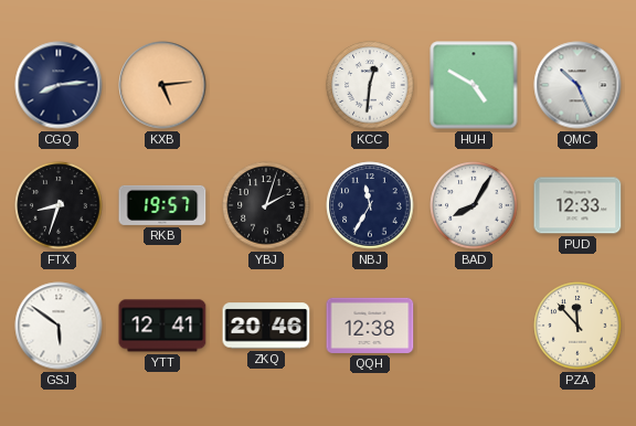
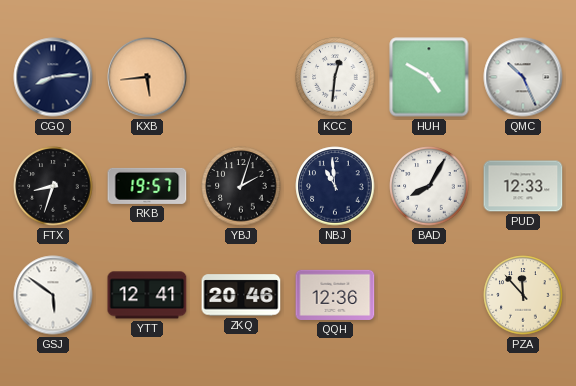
KXB: 5:14 -> 5:44 (147, 77)
NBJ: 11:35 -> 10:59 (335, 186)
QQH: 12:38 -> 12:36 (335, 295)
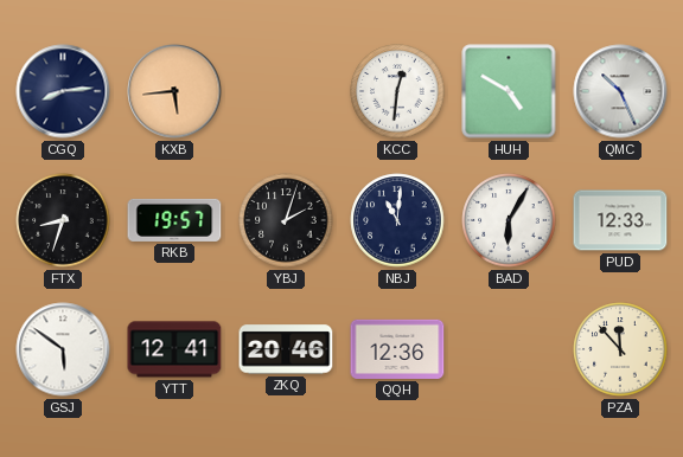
NBJ: 10:59 -> 11:01 (397, 220)
BAD: 8:05 -> 6:05 (509, 220)
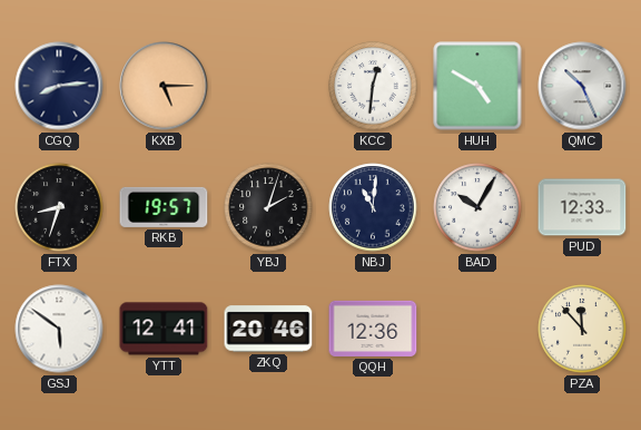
KXB: 5:44 -> 5:15 (164, 86)
BAD: 6:05 -> 10:05 (477, 207)
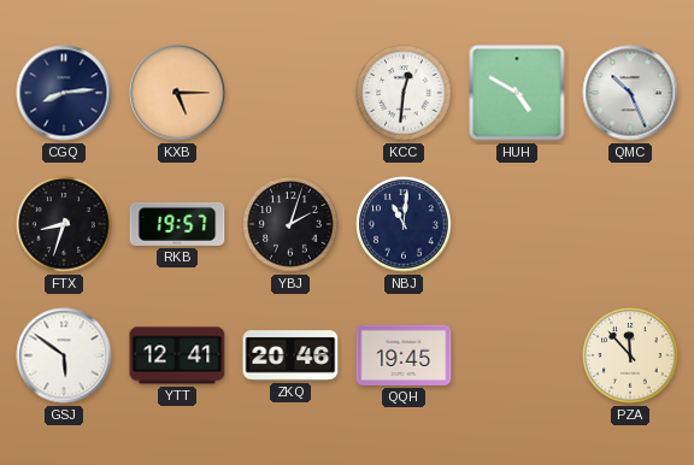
BAD: 10:05 -> none (477, 207)
PUD: 12:33 -> none (582, 207)
QQH: 12:36 -> 19:45 (404, 355)
